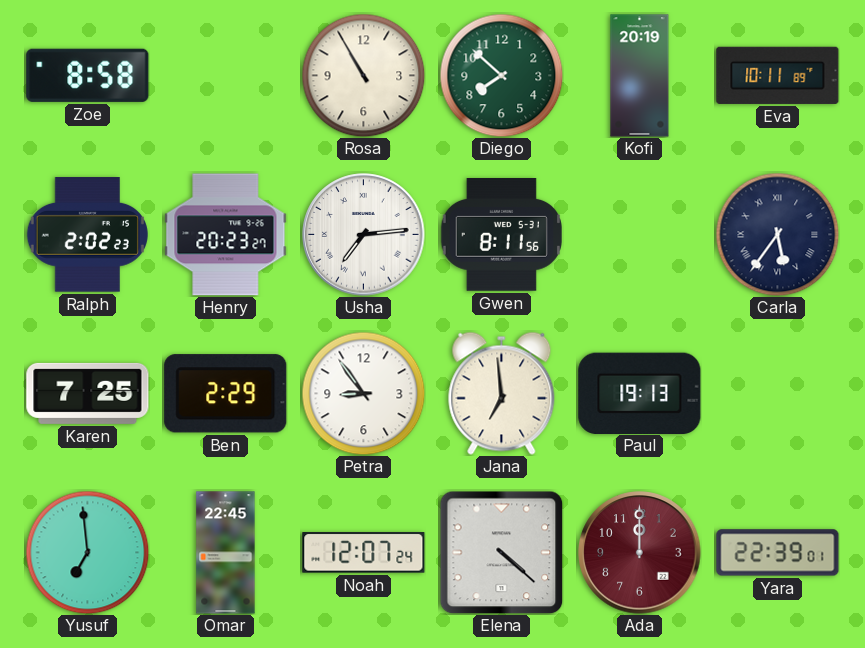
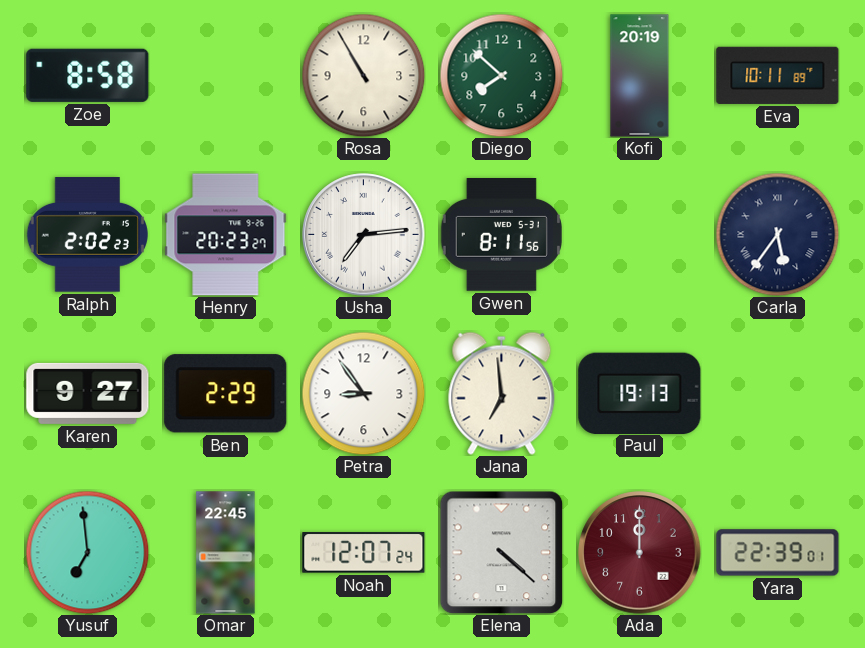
Karen: 7:25 -> 9:27 (88, 393)
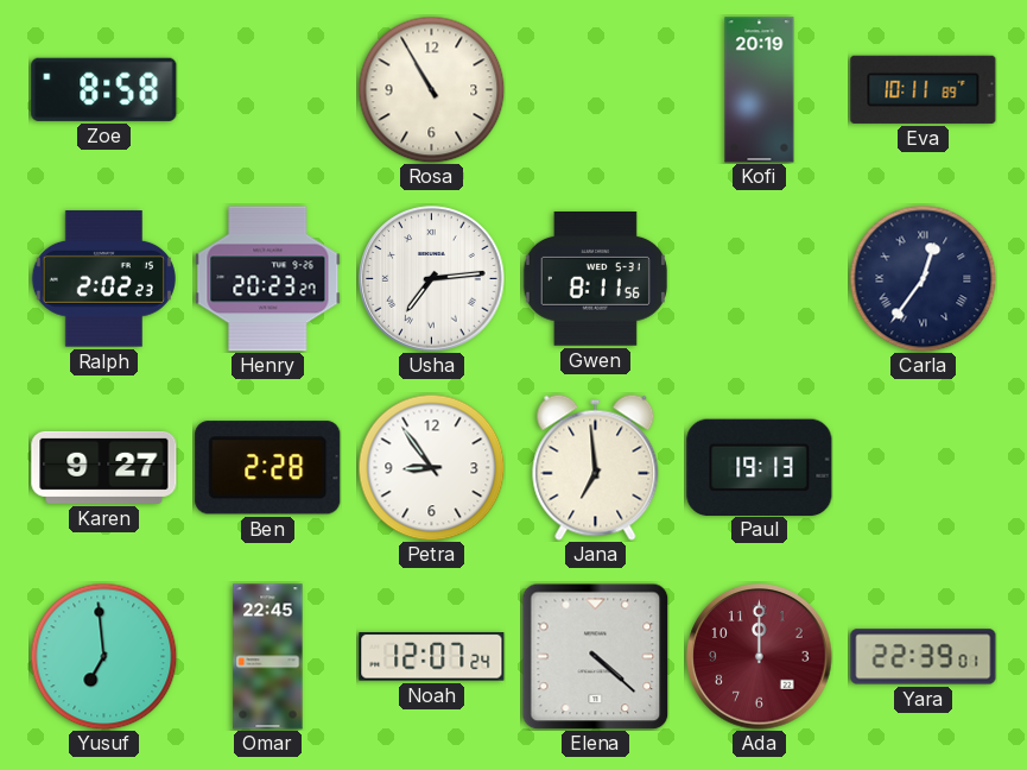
Diego: 7:52 -> none (501, 75)
Carla: 5:36 -> 12:36 (923, 278)
Ben: 2:29 -> 2:28 (268, 468)
